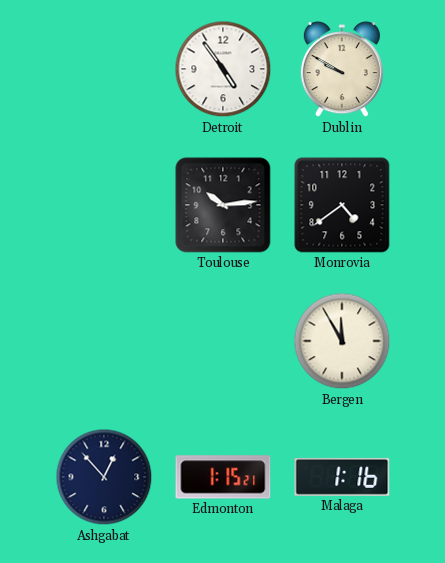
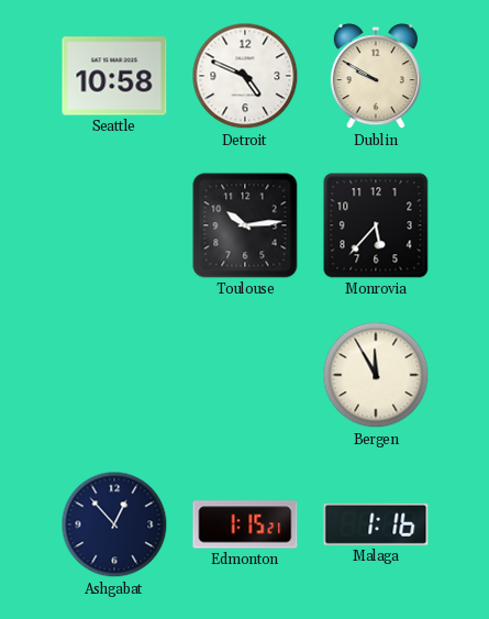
Seattle: none -> 10:58 (114, 76)
Detroit: 4:54 -> 4:49 (245, 76)
Monrovia: 4:39 -> 5:37 (376, 225)
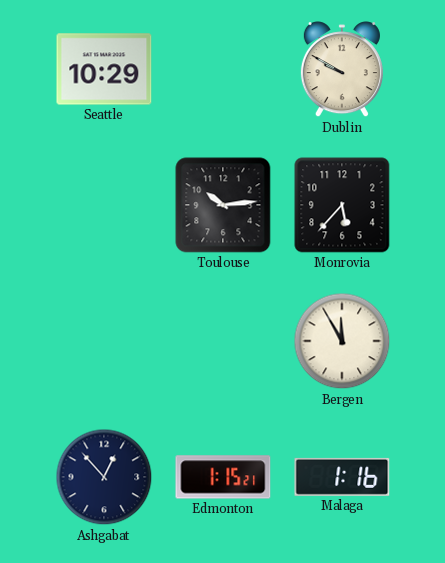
Seattle: 10:58 -> 10:29 (104, 69)
Detroit: 4:49 -> none (245, 76)
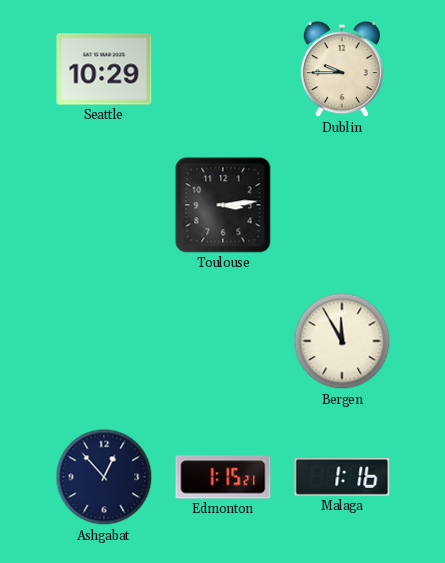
Dublin: 9:50 -> 9:45 (342, 70)
Toulouse: 10:14 -> 3:14 (223, 205)
Monrovia: 5:37 -> none (342, 205)
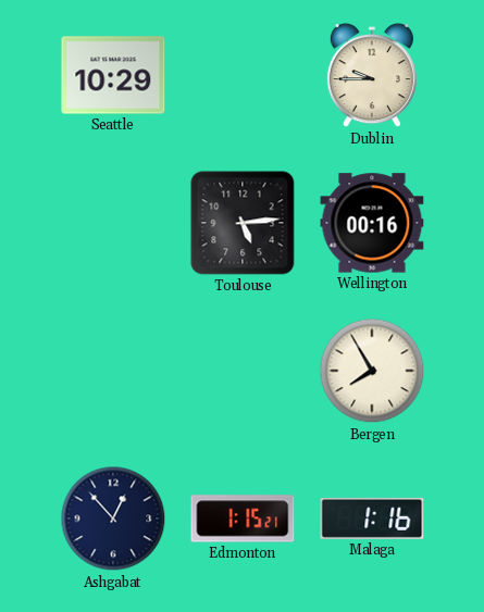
Toulouse: 3:14 -> 5:14 (243, 223)
Wellington: none -> 00:16 (372, 223)
Bergen: 11:55 -> 7:55 (372, 371)
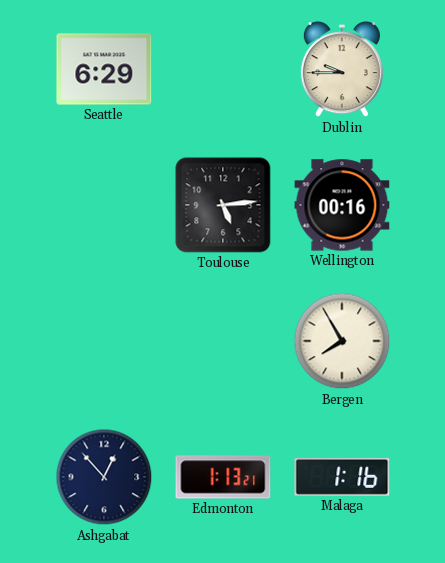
Seattle: 10:29 -> 6:29 (104, 69)
Edmonton: 1:15 -> 1:13 (223, 477)
